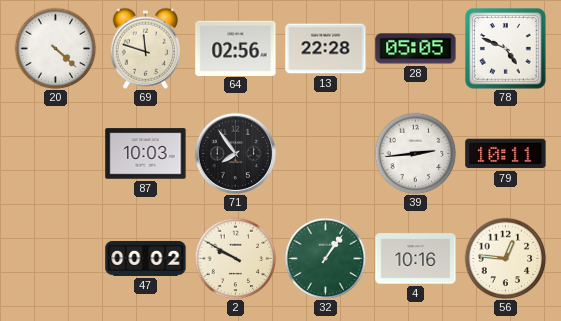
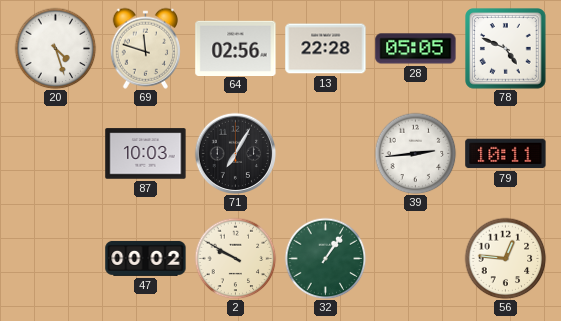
20: 4:22 -> 4:27 (55, 48)
71: 7:54 -> 7:05 (235, 153)
4: 10:16 -> none (416, 259)
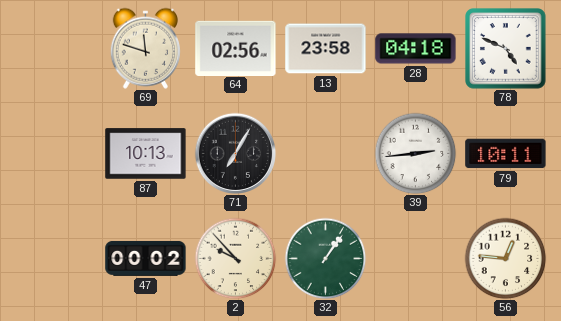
20: 4:27 -> none (55, 48)
13: 22:28 -> 23:58 (326, 49)
28: 05:05 -> 04:18 (416, 49)
87: 10:03 -> 10:13 (146, 154)
2: 9:50 -> 9:53 (235, 258)
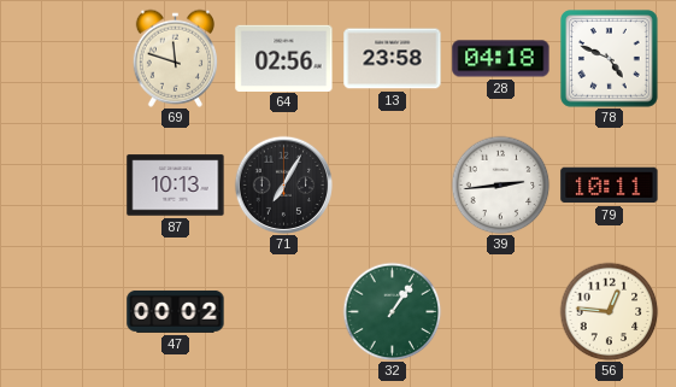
2: 9:53 -> none (235, 258)
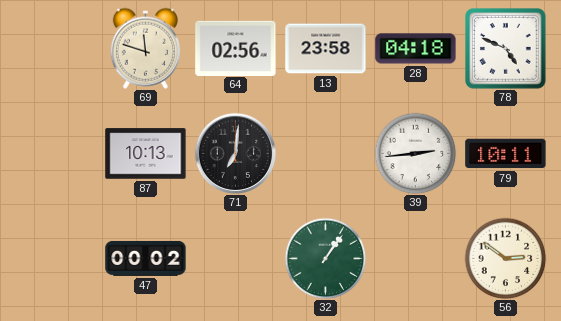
71: 7:05 -> 7:01 (235, 153)
56: 12:46 -> 2:51 (505, 258)
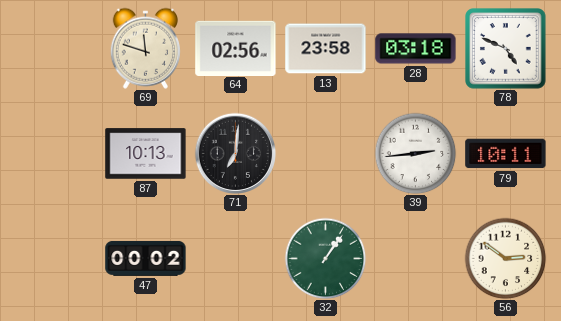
28: 04:18 -> 03:18 (416, 49)
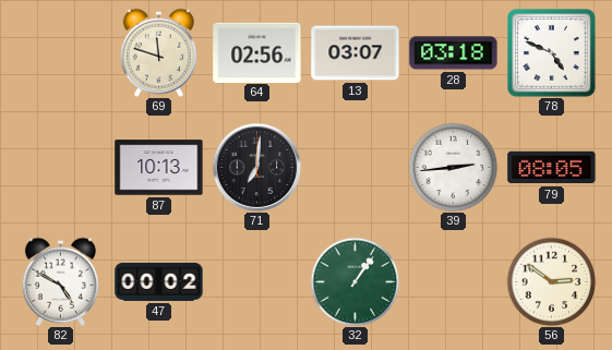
13: 23:58 -> 03:07 (356, 53)
79: 10:11 -> 08:05 (552, 168)
82: none -> 4:50 (60, 281)
